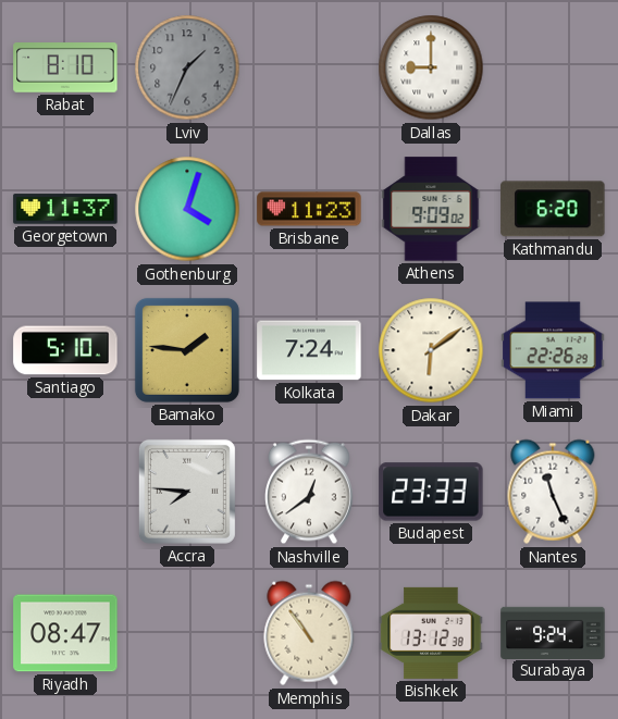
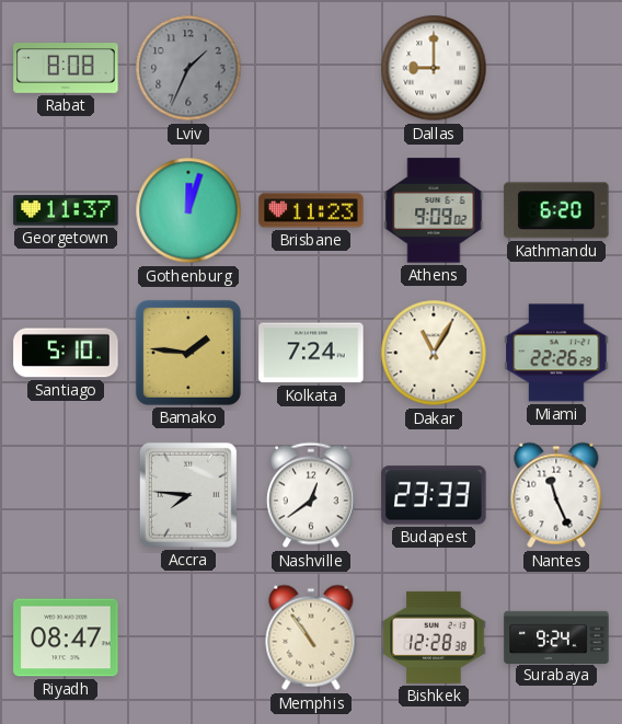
Rabat: 8:10 -> 8:08 (66, 69)
Gothenburg: 4:03 -> 12:03 (188, 210)
Dakar: 6:09 -> 11:05 (434, 353)
Bishkek: 13:12 -> 12:28 (434, 637)
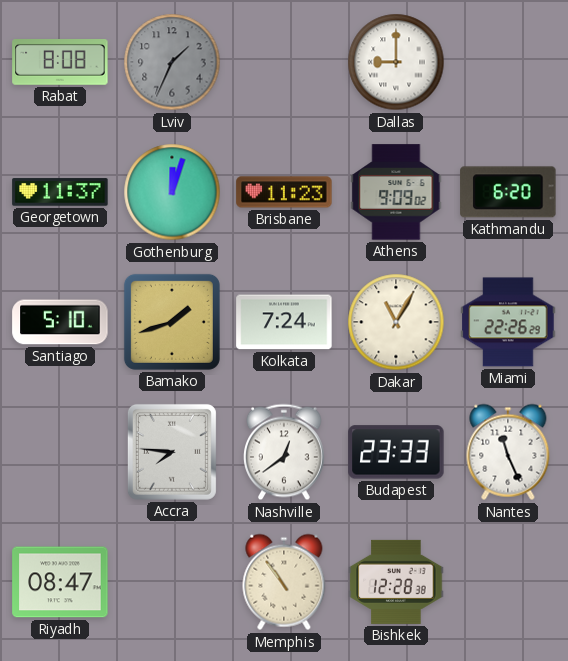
Bamako: 1:46 -> 1:42 (172, 322)
Surabaya: 9:24 -> none (556, 636)
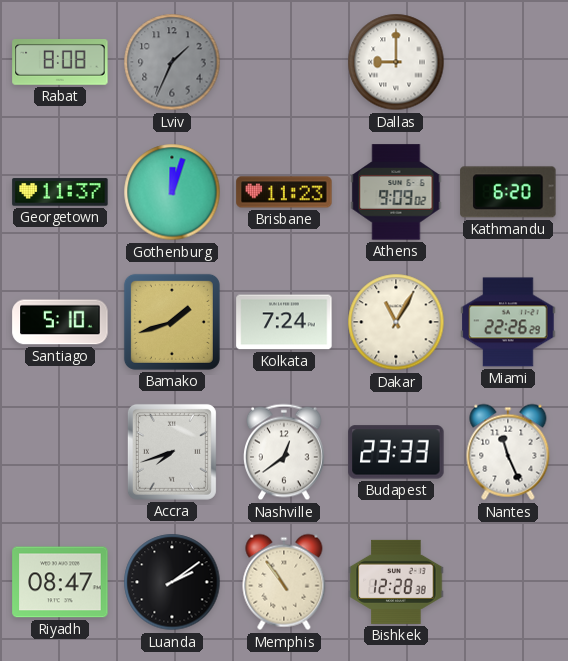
Accra: 7:46 -> 7:42 (172, 452)
Luanda: none -> 2:09 (172, 582)
